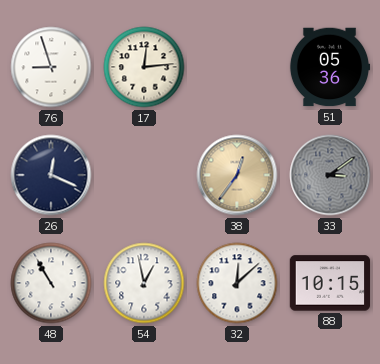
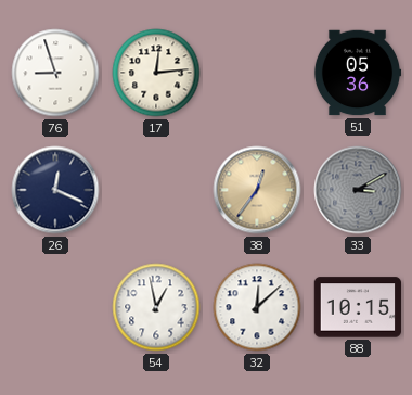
33: 3:09 -> 3:10 (358, 190)
48: 10:55 -> none (51, 283)
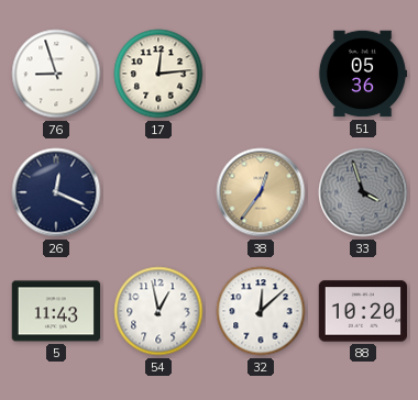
33: 3:10 -> 3:57 (363, 192)
5: none -> 11:43 (56, 311)
88: 10:15 -> 10:20 (363, 311)
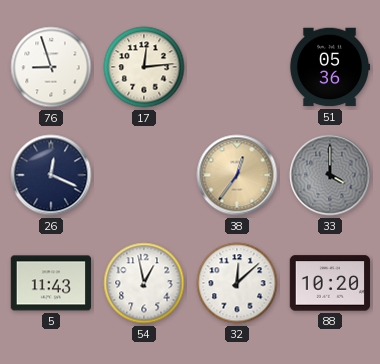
33: 3:57 -> 4:00 (330, 175)
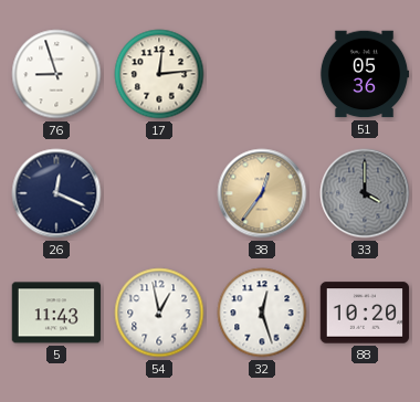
32: 12:08 -> 12:27 (262, 313)
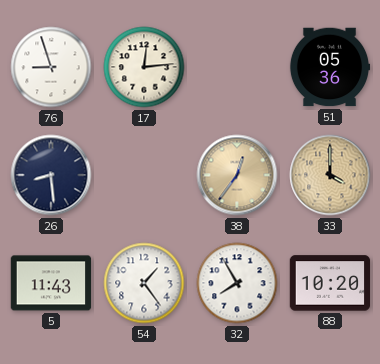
26: 12:19 -> 8:29 (51, 175)
33 dial: grey -> champagne (330, 175)
54: 12:58 -> 1:24 (144, 283)
32: 12:27 -> 7:55 (237, 283)
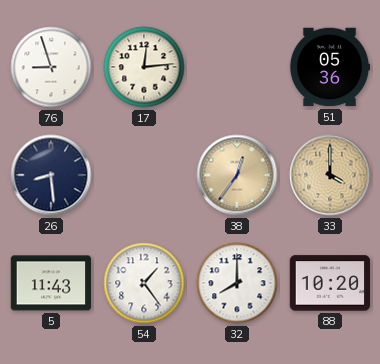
32: 7:55 -> 8:00 (237, 283)
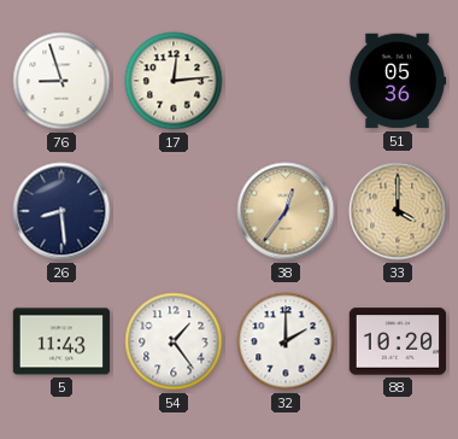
32: 8:00 -> 2:00 (286, 341)
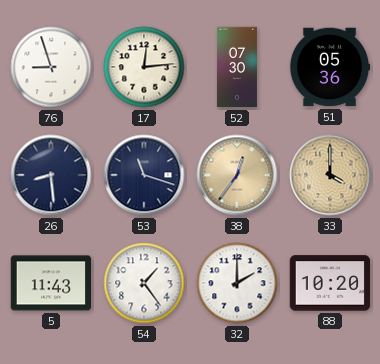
52: none -> 07:30 (237, 67)
53: none -> 11:18 (144, 175)
